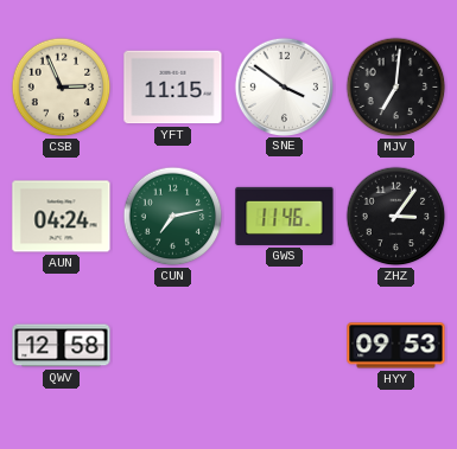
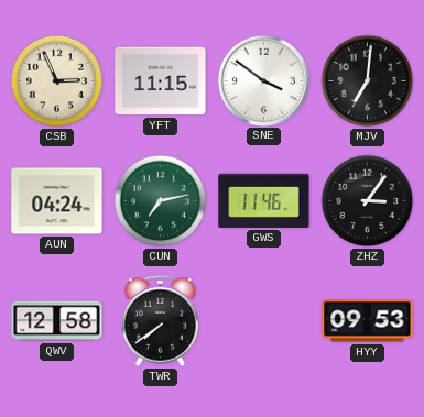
TWR: none -> 7:39 (161, 320)
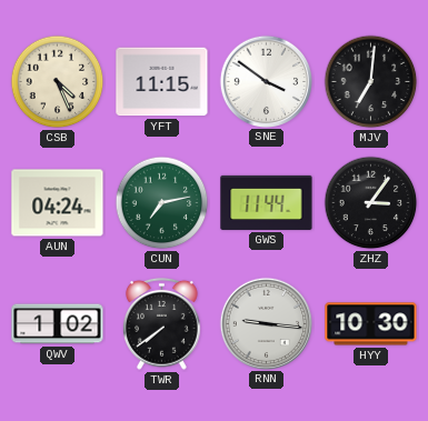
CSB: 2:56 -> 4:26 (58, 82)
GWS: 11:46 -> 11:44 (267, 202)
QWV: 12:58 -> 1:02 (58, 324)
RNN: none -> 9:16 (266, 323)
HYY: 09:53 -> 10:30 (371, 324)
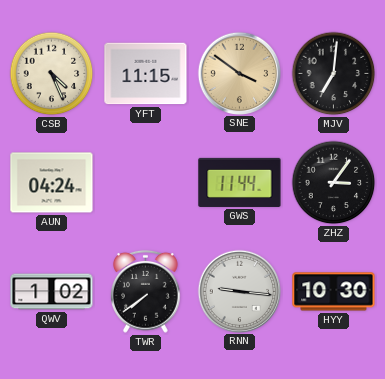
SNE dial: white -> champagne (239, 73)
CUN: 7:13 -> none (162, 203)
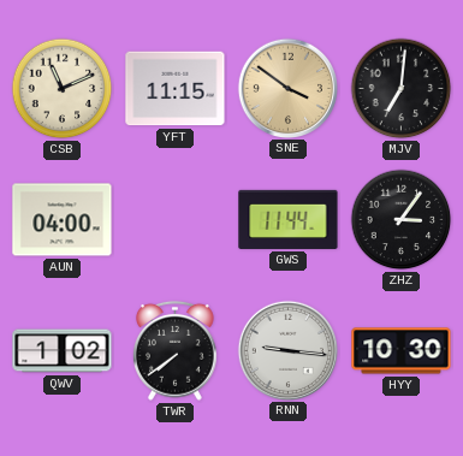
CSB: 4:26 -> 11:11 (63, 89)
AUN: 04:24 -> 04:00 (63, 220)
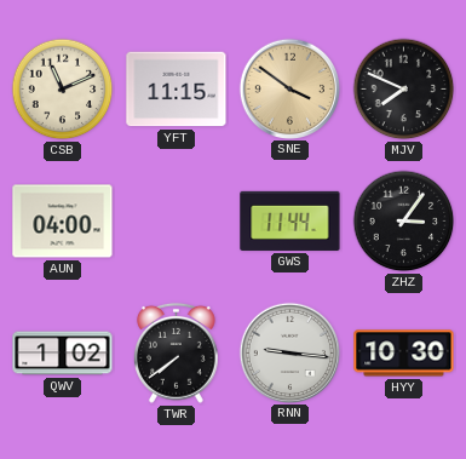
MJV: 7:01 -> 7:49 (404, 90)
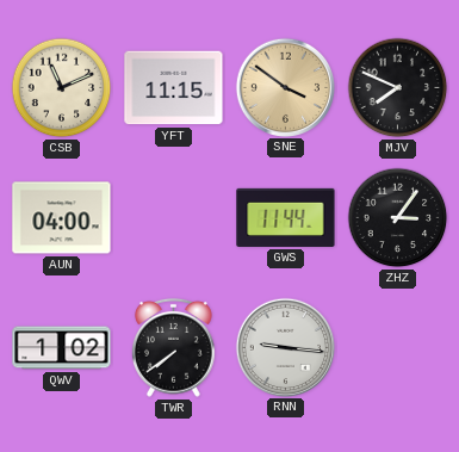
HYY: 10:30 -> none (404, 354)
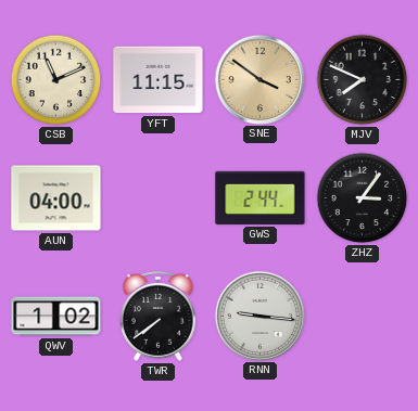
GWS: 11:44 -> 2:44 (261, 197)
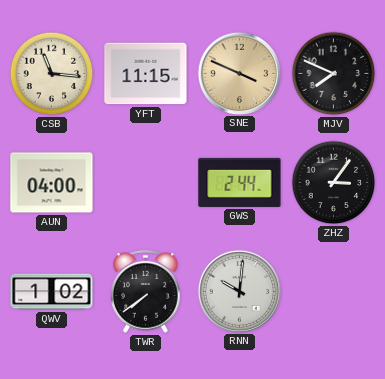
CSB: 11:11 -> 11:16 (52, 74)
SNE: 3:51 -> 3:49 (239, 73)
RNN: 9:16 -> 10:01 (239, 291)
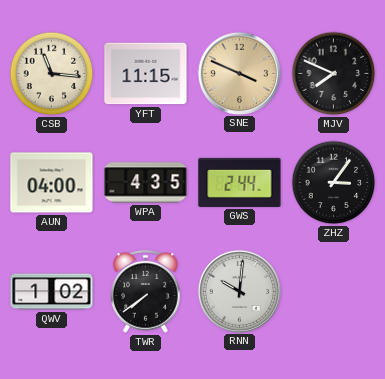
WPA: none -> 4:35 (146, 183)
